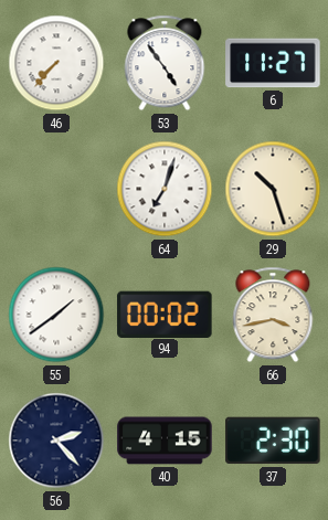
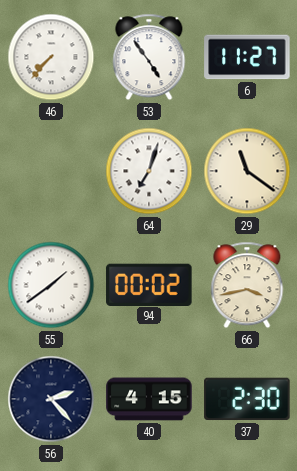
29: 10:27 -> 11:21 (247, 171)
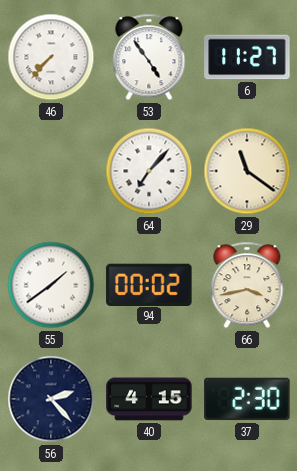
64: 7:03 -> 7:07 (149, 171)
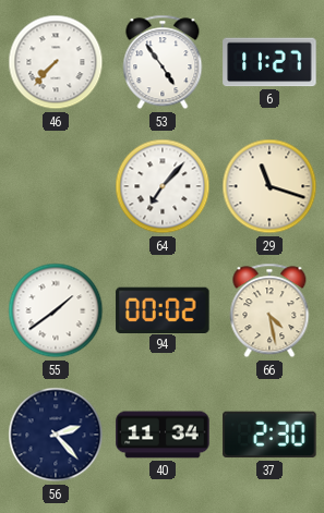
29: 11:21 -> 11:18 (269, 186)
66: 3:43 -> 4:28 (269, 310)
40: 4:15 -> 11:34 (163, 435)
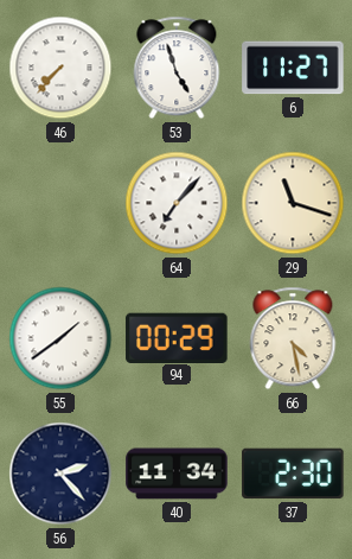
53: 4:54 -> 4:57 (177, 68)
94: 00:02 -> 00:29 (177, 337)
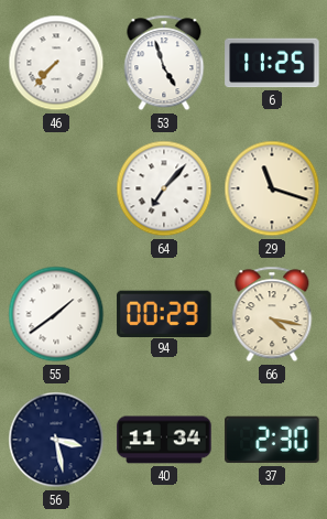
6: 11:27 -> 11:25 (272, 63)
66: 4:28 -> 4:17 (272, 314)
56: 2:23 -> 3:28 (56, 440)
